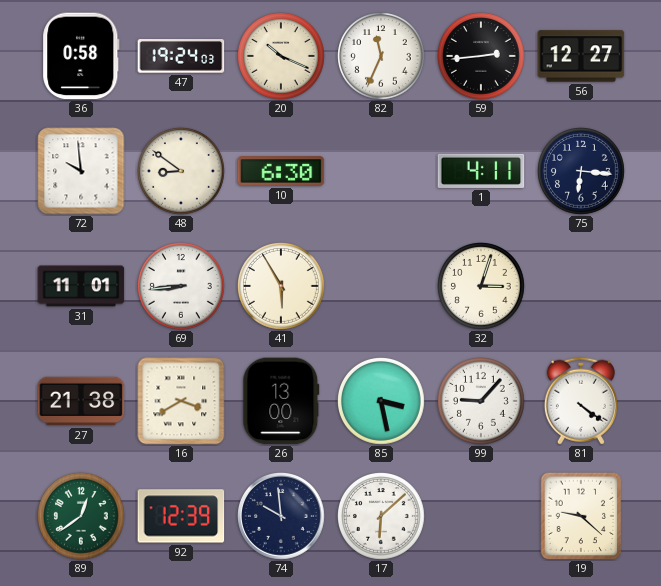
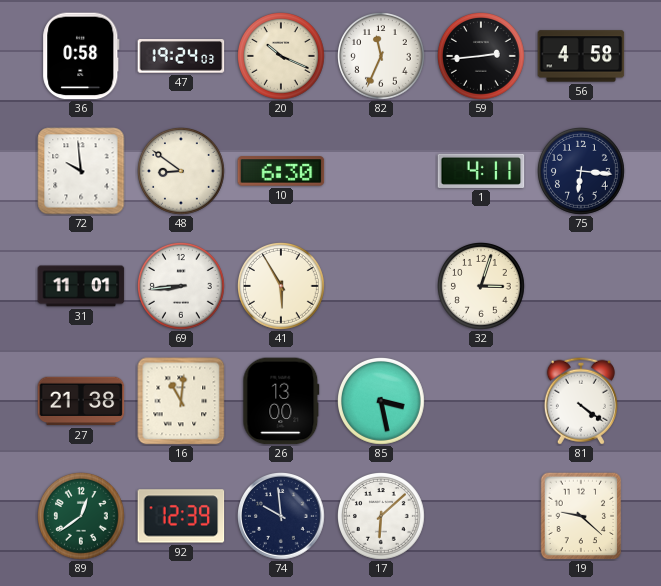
56: 12:27 -> 4:58 (581, 56)
16: 3:40 -> 11:01 (181, 401)
99: 9:07 -> none (482, 402)
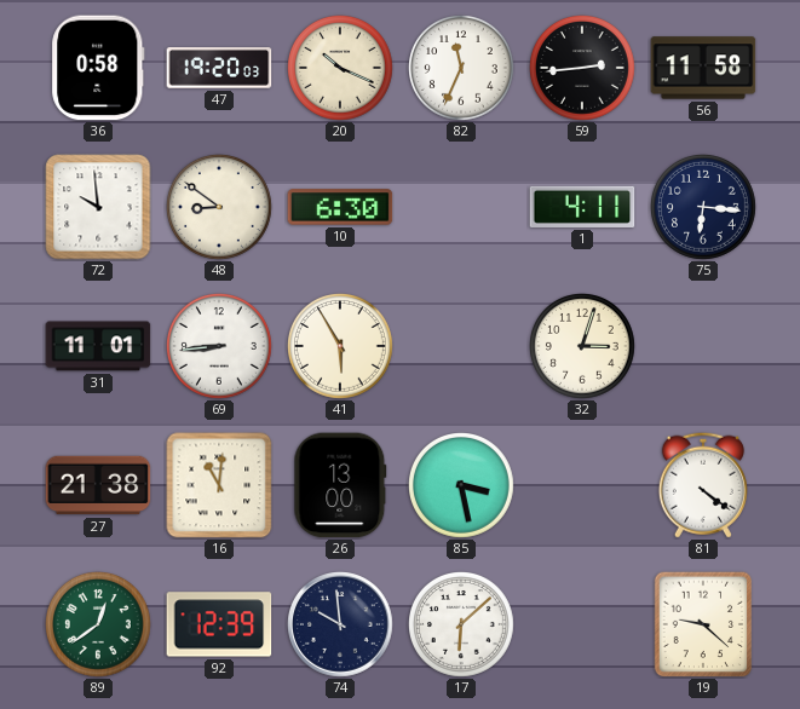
47: 19:24 -> 19:20 (219, 68)
56: 4:58 -> 11:58 (703, 68)
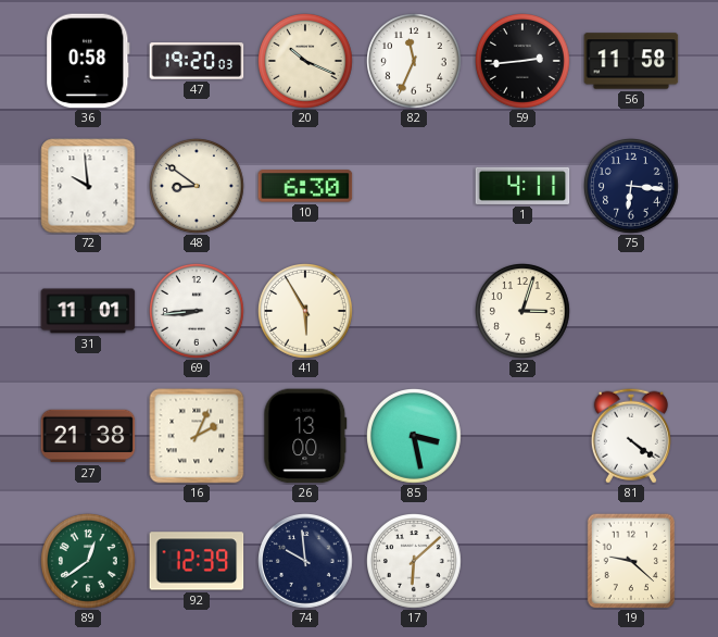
16: 11:01 -> 2:04 (197, 436)
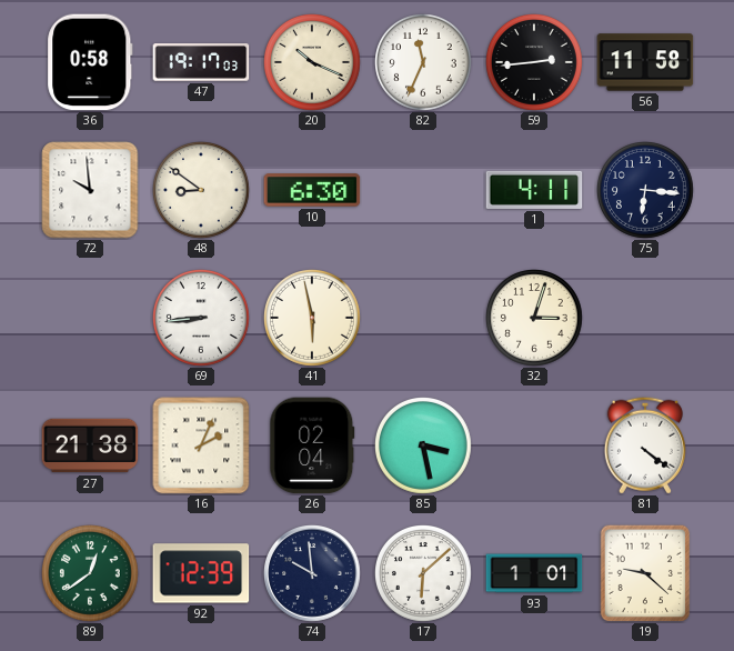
47: 19:20 -> 19:17 (201, 62)
31: 11:01 -> none (88, 311)
41: 5:55 -> 5:58 (313, 319)
26: 13:00 -> 02:04 (312, 445)
93: none -> 1:01 (534, 573)
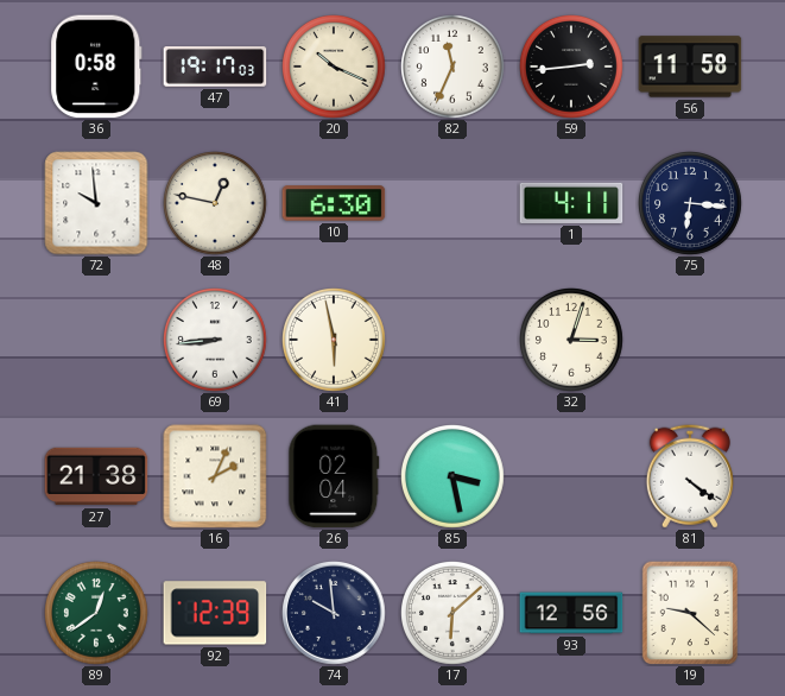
48: 8:51 -> 12:47 (216, 204)
93: 1:01 -> 12:56 (571, 613)
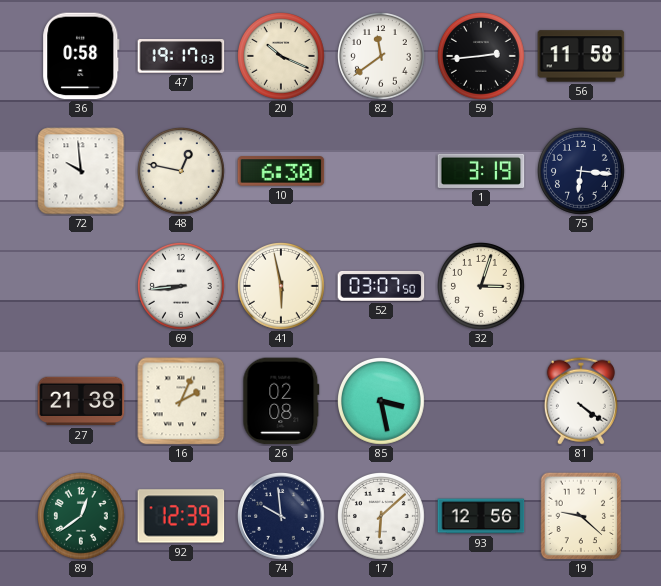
82: 11:34 -> 11:39 (382, 57)
1: 4:11 -> 3:19 (481, 171)
52: none -> 03:07 (381, 286)
26: 02:04 -> 02:08 (281, 401)
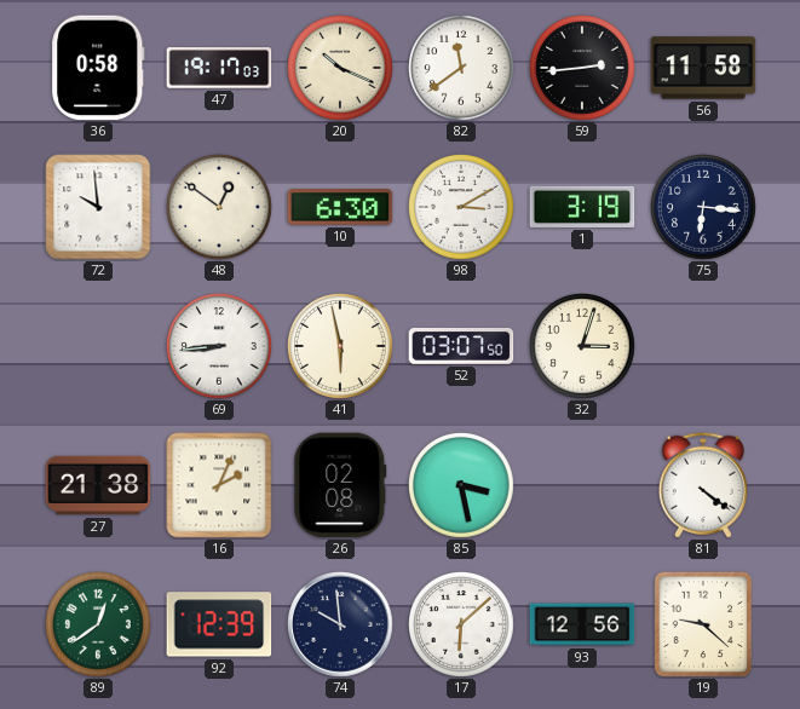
48: 12:47 -> 12:51 (220, 208)
98: none -> 3:10 (462, 208)
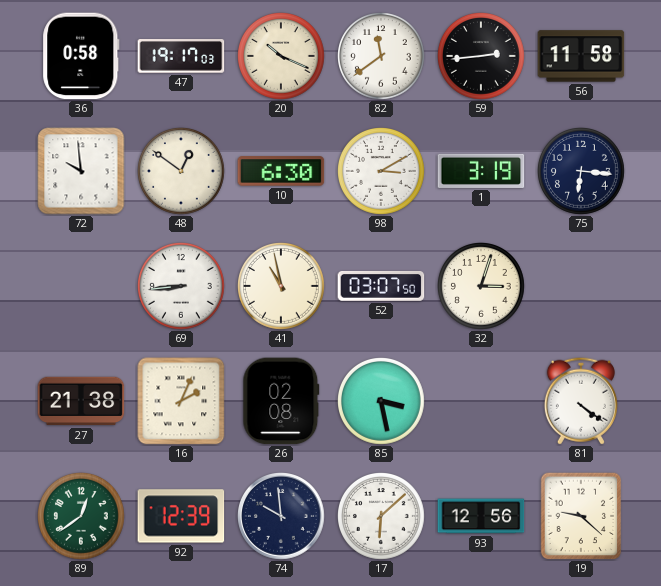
41: 5:58 -> 10:58 (282, 287)
